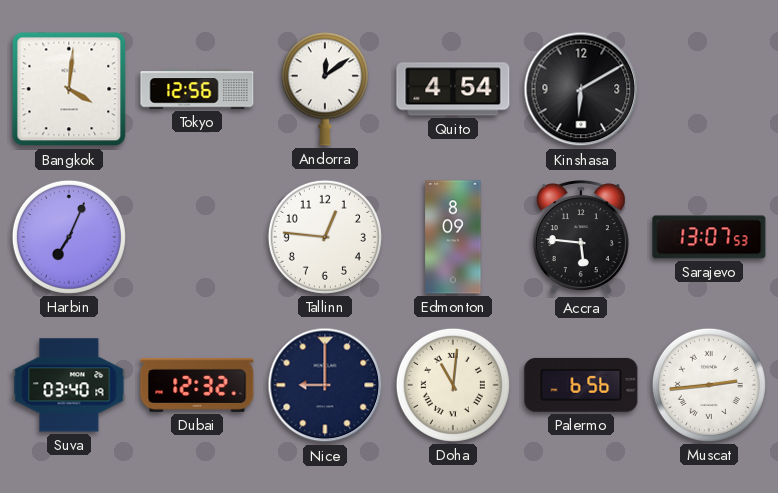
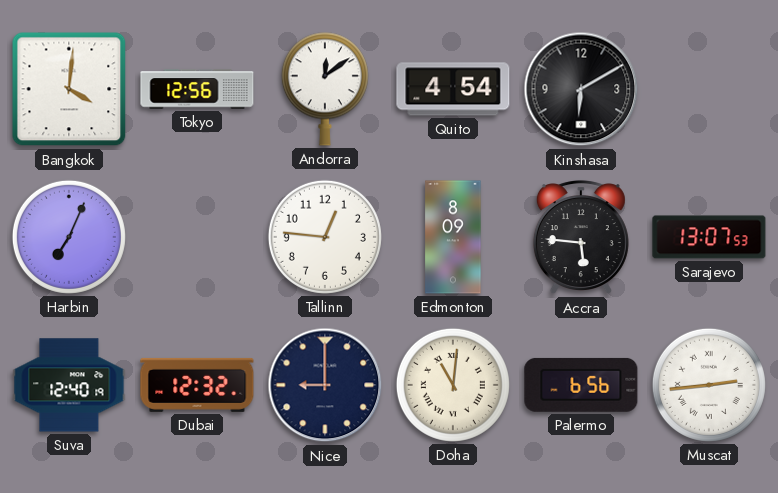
Suva: 03:40 -> 12:40 (69, 385)
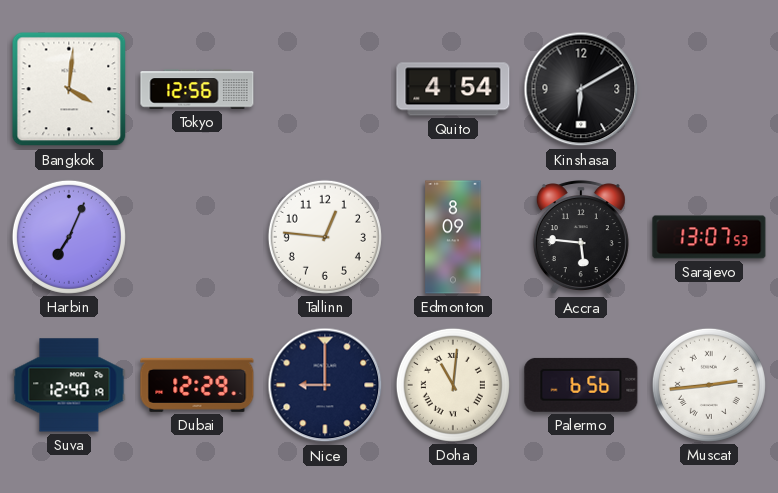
Andorra: 12:09 -> none (325, 89)
Dubai: 12:32 -> 12:29 (197, 385)
